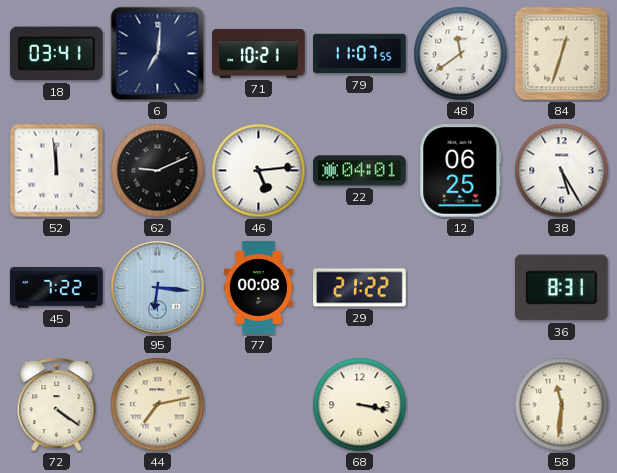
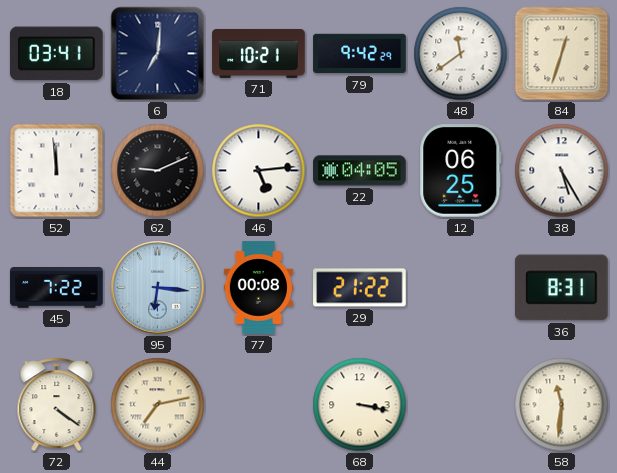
79: 11:07 -> 9:42 (360, 54)
22: 04:01 -> 04:05 (360, 171)
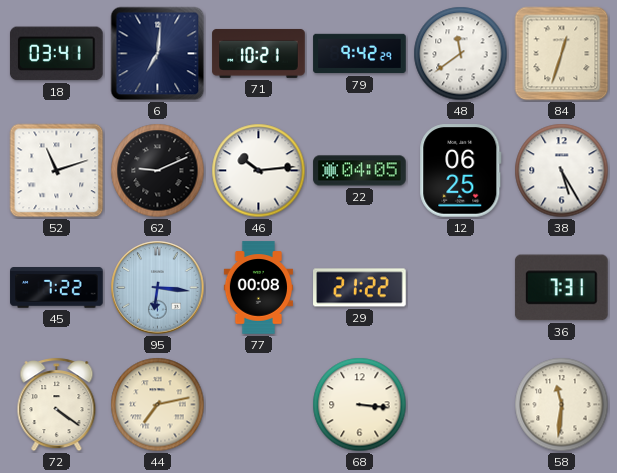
52: 11:59 -> 11:12 (57, 171)
46: 5:14 -> 10:14 (259, 171)
36: 8:31 -> 7:31 (561, 288)
68: 3:17 -> 3:16 (360, 405)
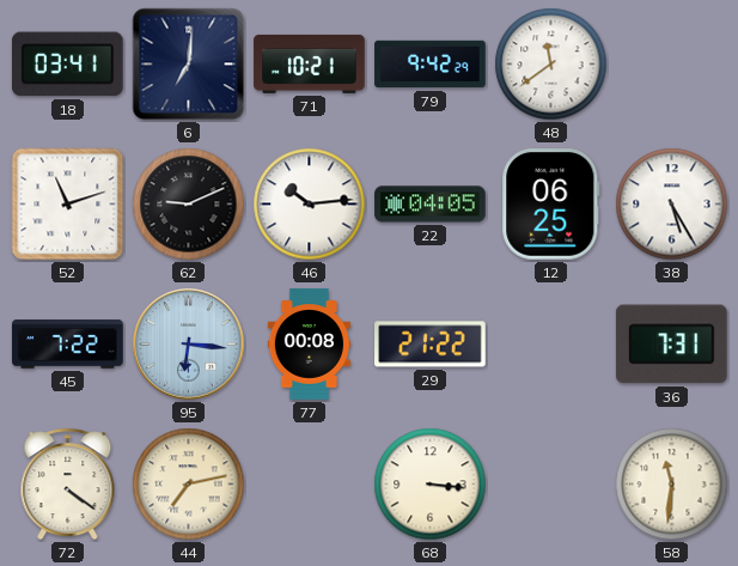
84: 12:33 -> none (562, 54)
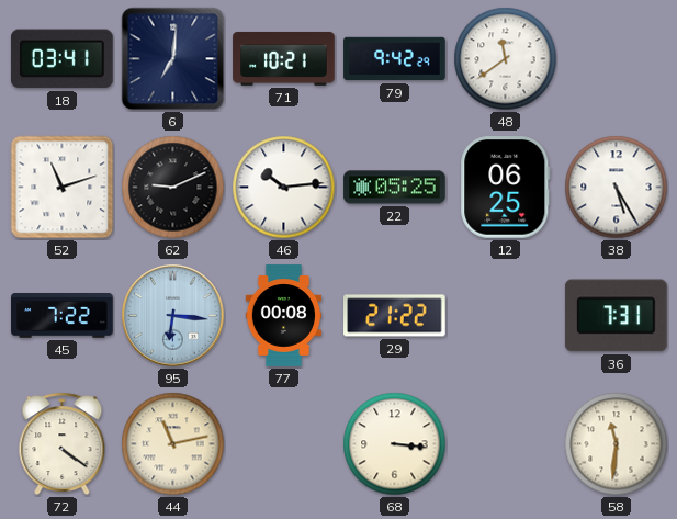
22: 04:05 -> 05:25 (395, 188)
44: 7:13 -> 11:13 (173, 444)
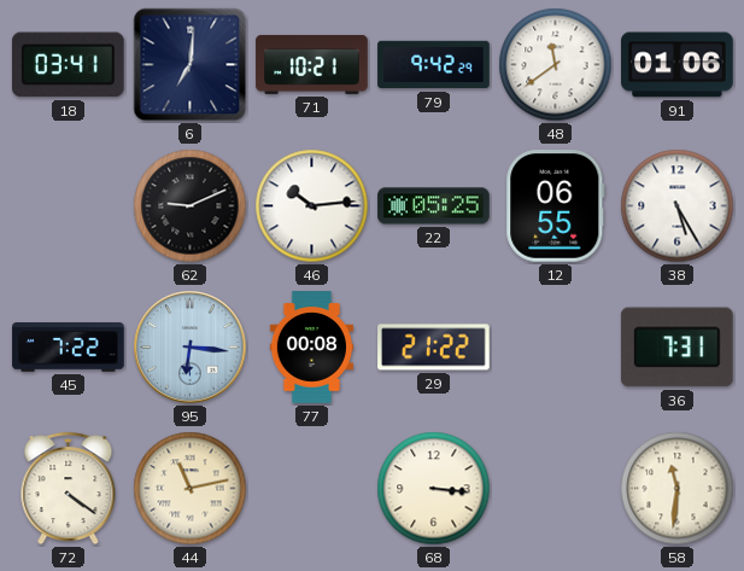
91: none -> 01:06 (678, 65)
52: 11:12 -> none (63, 188)
12: 06:25 -> 06:55 (556, 206)
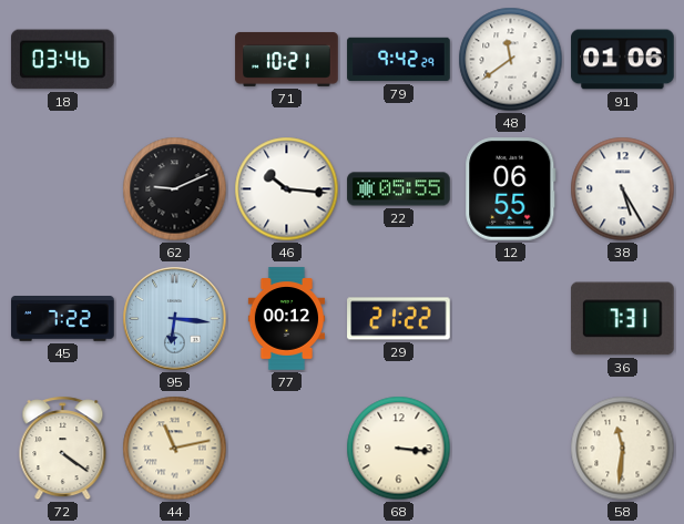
18: 03:41 -> 03:46 (63, 60)
6: 7:01 -> none (191, 65)
46: 10:14 -> 10:16 (287, 189)
22: 05:25 -> 05:55 (399, 189)
77: 00:08 -> 00:12 (286, 319)
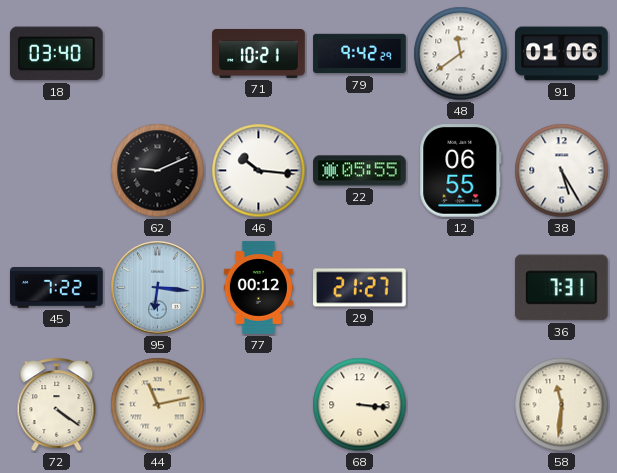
18: 03:46 -> 03:40 (57, 54)
29: 21:22 -> 21:27 (360, 288)
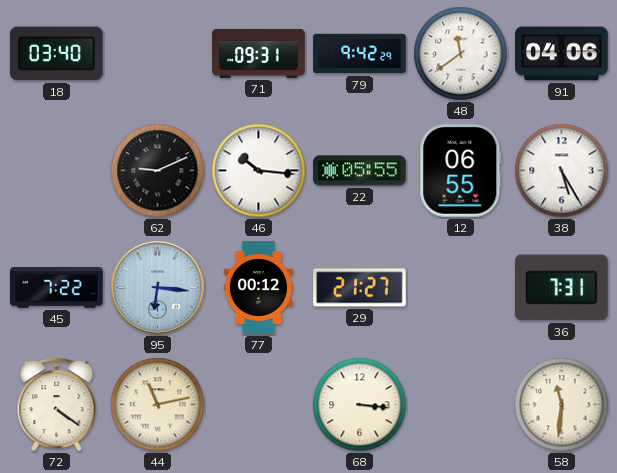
71: 10:21 -> 09:31 (259, 53)
91: 01:06 -> 04:06 (562, 54)
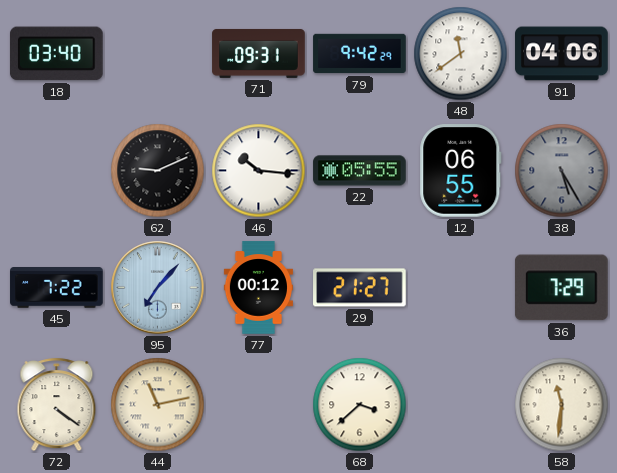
38 dial: white -> grey (562, 171)
95: 6:16 -> 7:07 (158, 288)
36: 7:31 -> 7:29 (561, 288)
68: 3:16 -> 3:38 (360, 405)
